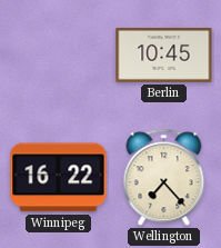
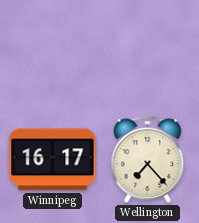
Berlin: 10:45 -> none (164, 56)
Winnipeg: 16:22 -> 16:17 (53, 160)
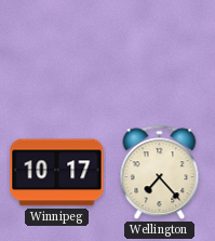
Winnipeg: 16:17 -> 10:17 (57, 173)
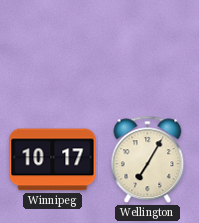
Wellington: 7:23 -> 7:05 (148, 160)
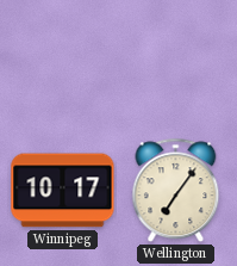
Wellington: 7:05 -> 7:06 (176, 191)
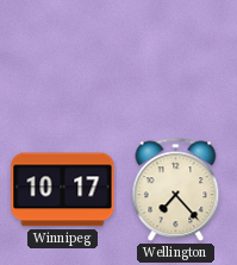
Wellington: 7:06 -> 7:23 (176, 190)
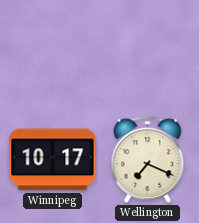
Wellington: 7:23 -> 7:19 (148, 160)
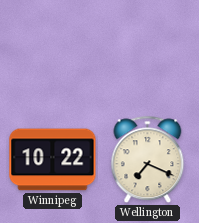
Winnipeg: 10:17 -> 10:22 (53, 160)
